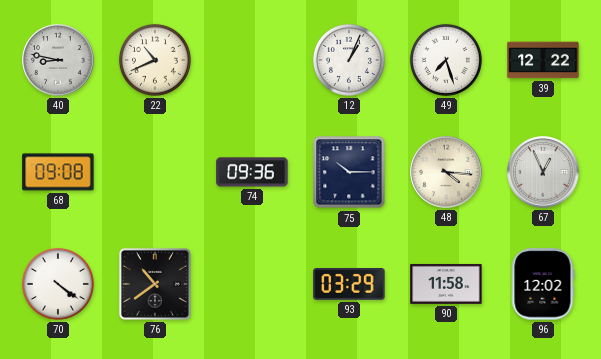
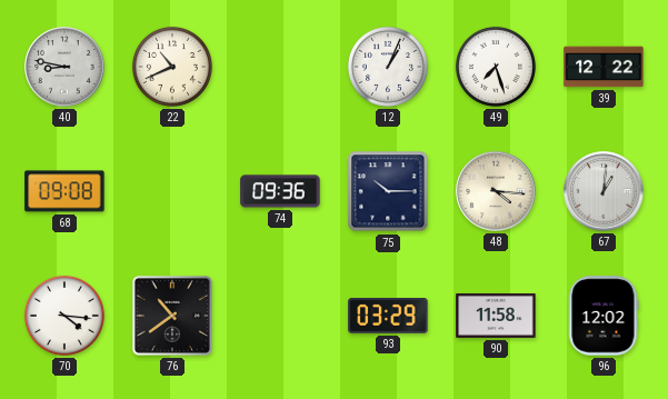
67: 12:56 -> 1:01 (604, 191)
70: 4:21 -> 4:16 (64, 316)
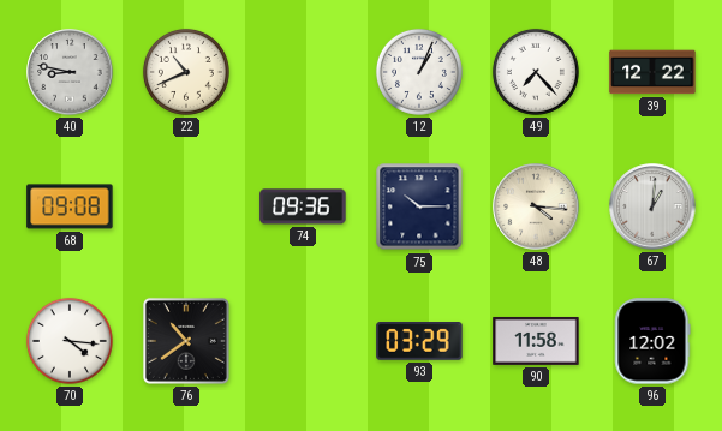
49: 7:27 -> 7:23 (536, 72)
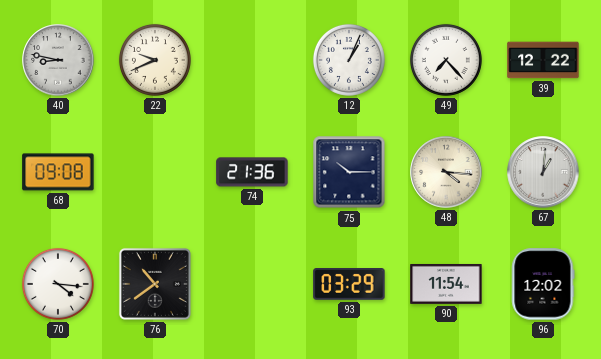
22: 10:41 -> 9:41 (155, 60)
74: 09:36 -> 21:36 (252, 172)
90: 11:58 -> 11:54 (446, 284)
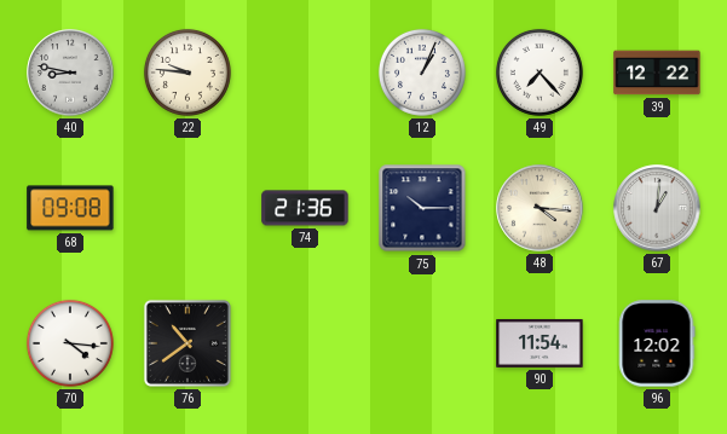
22: 9:41 -> 9:46 (187, 73)
93: 03:29 -> none (349, 285)
